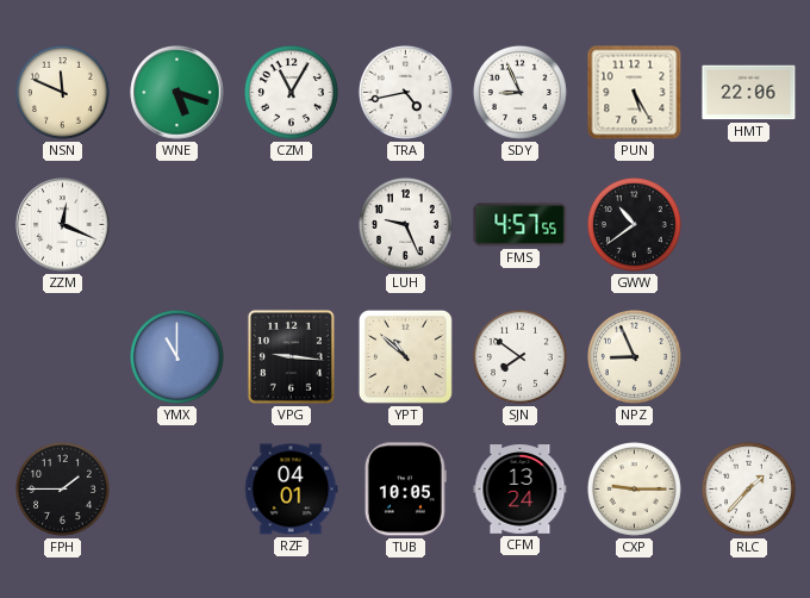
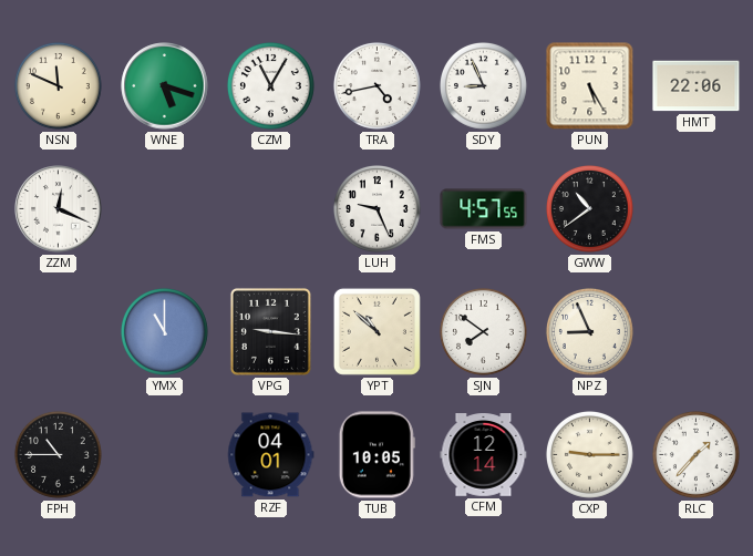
FPH: 1:45 -> 10:45 (58, 454)
CFM: 13:24 -> 12:14 (484, 455)
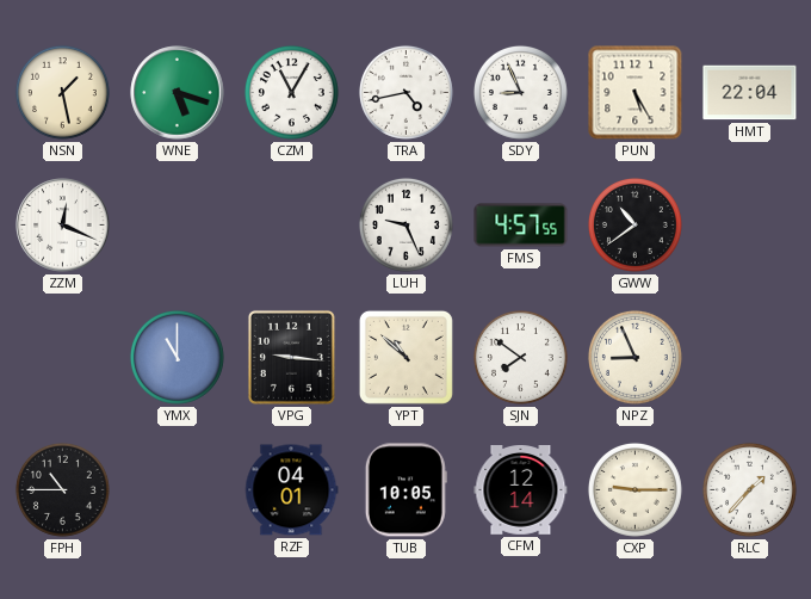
NSN: 11:49 -> 1:28 (62, 92)
HMT: 22:06 -> 22:04 (750, 93)
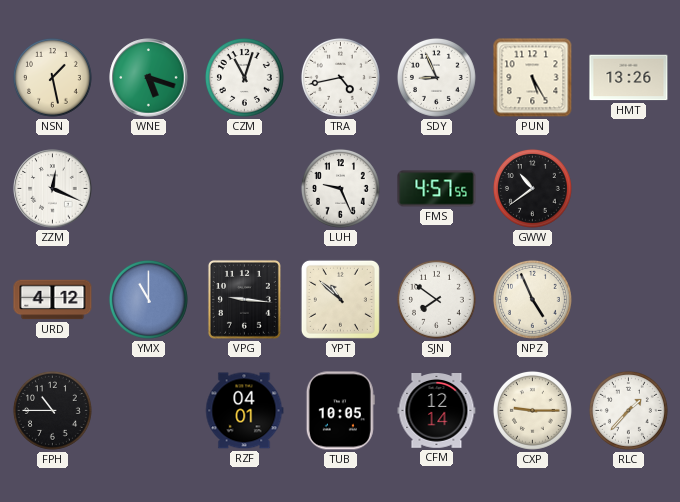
CZM: 11:05 -> 11:03 (244, 77)
HMT: 22:04 -> 13:26 (629, 78)
URD: none -> 4:12 (53, 300)
NPZ: 8:56 -> 4:56 (532, 299)
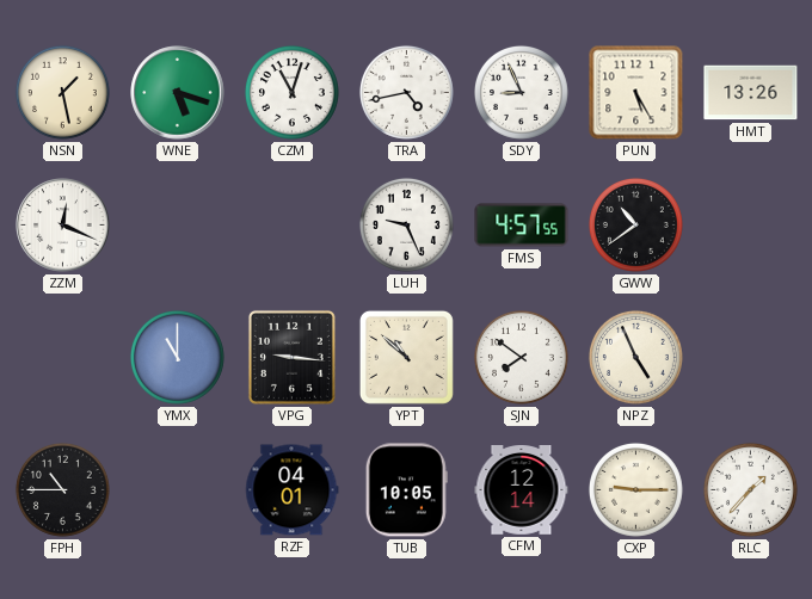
URD: 4:12 -> none (53, 300)
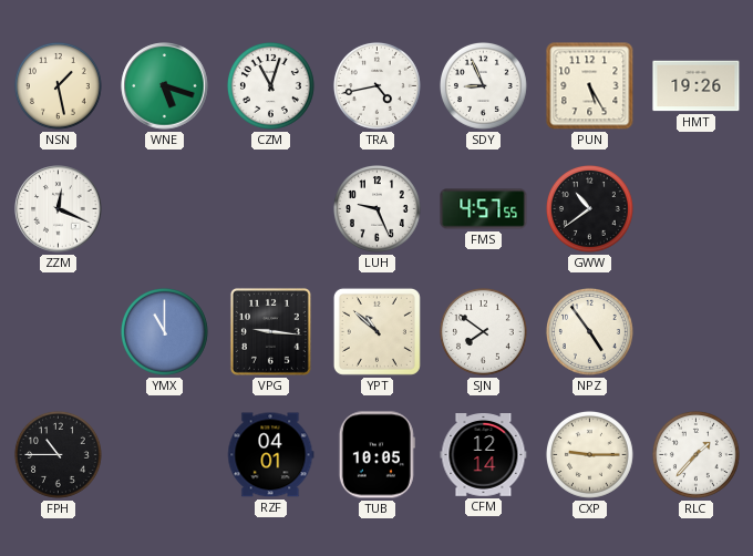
HMT: 13:26 -> 19:26 (697, 86)
NPZ: 4:56 -> 4:54 (589, 331)
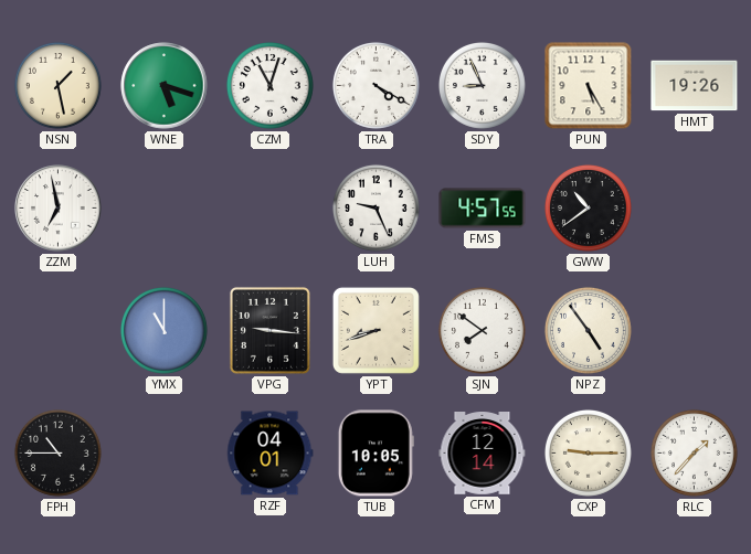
TRA: 4:43 -> 4:20 (375, 85)
ZZM: 12:19 -> 6:58 (59, 209)
YPT: 10:52 -> 8:42 (375, 330)
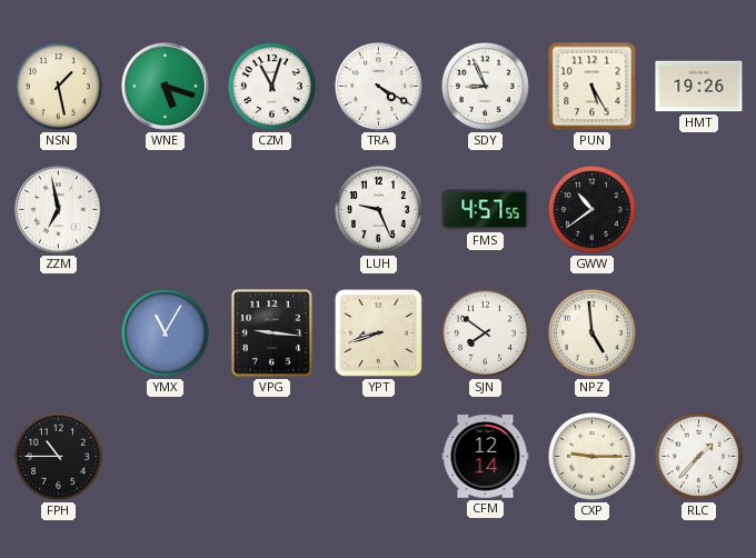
YMX: 11:00 -> 11:05 (165, 332)
NPZ: 4:54 -> 4:59 (591, 332)
RZF: 04:01 -> none (271, 454)
TUB: 10:05 -> none (375, 454)
